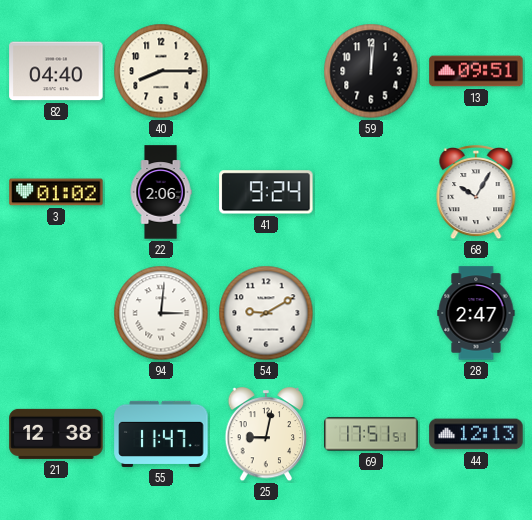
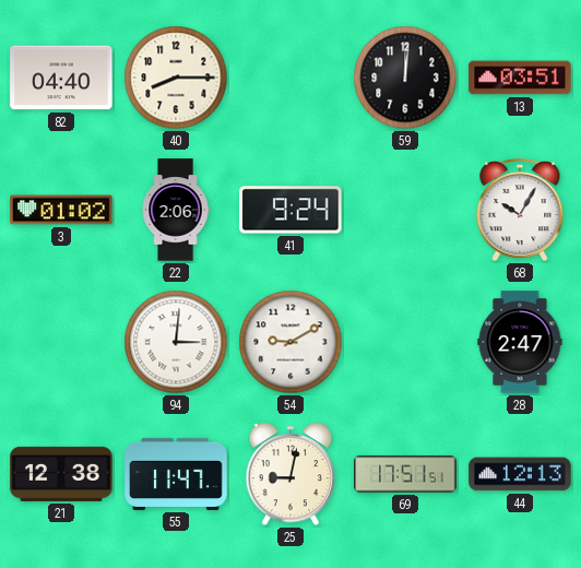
13: 09:51 -> 03:51 (520, 78)
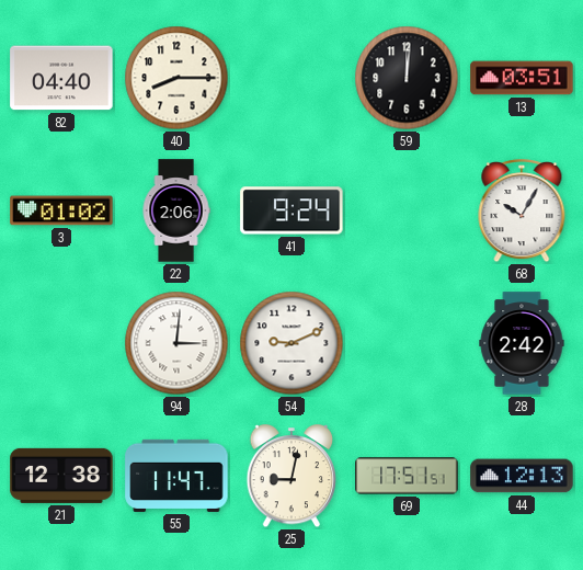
54: 9:10 -> 9:11 (291, 343)
28: 2:47 -> 2:42 (522, 343)
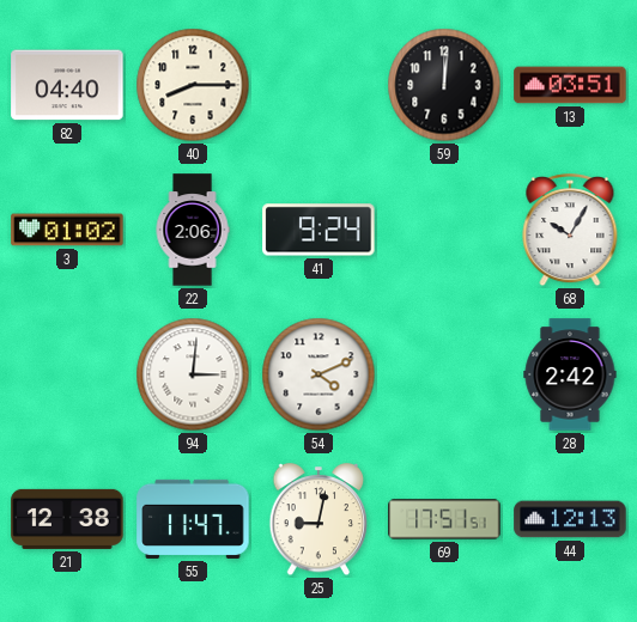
54: 9:11 -> 4:11 (318, 374)
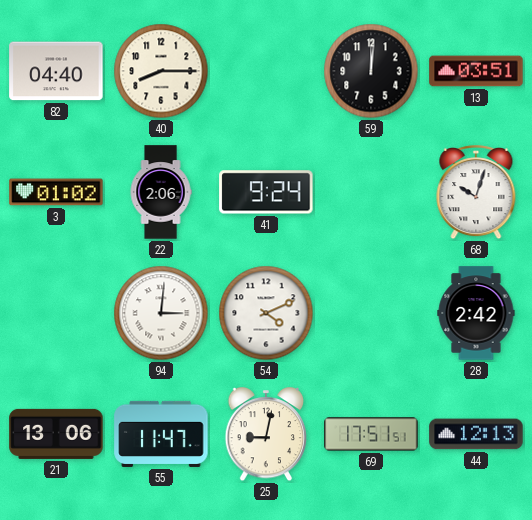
68: 10:05 -> 10:03 (476, 193)
21: 12:38 -> 13:06 (56, 434)
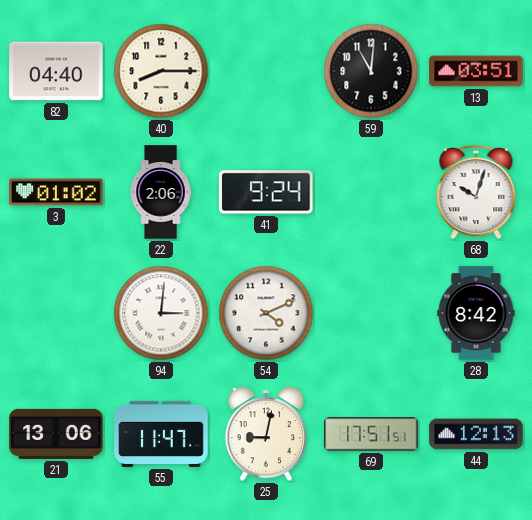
59: 12:01 -> 11:01 (371, 71)
28: 2:42 -> 8:42 (476, 313)
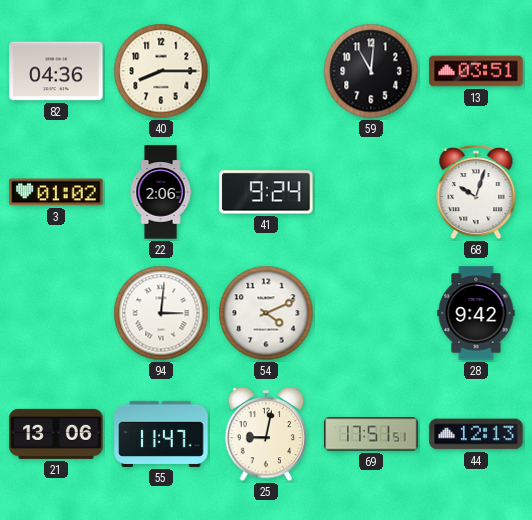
82: 04:40 -> 04:36 (56, 71)
28: 8:42 -> 9:42 (476, 313)
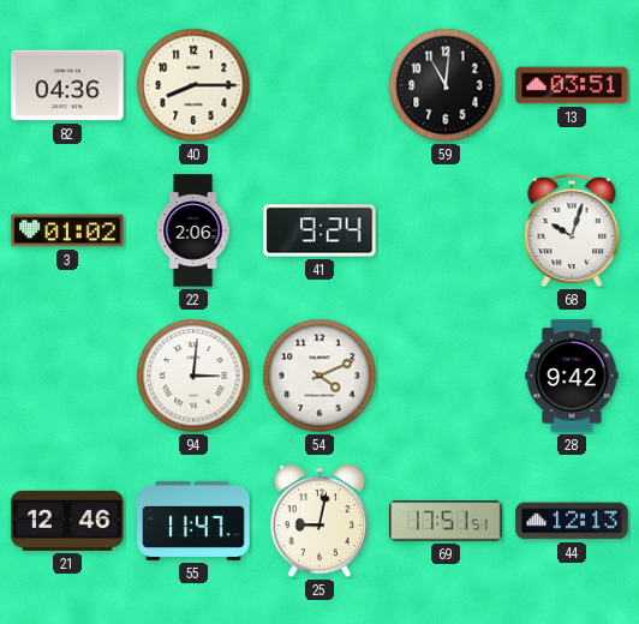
21: 13:06 -> 12:46 (67, 521)
